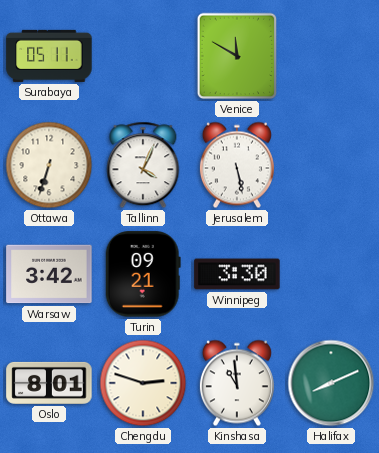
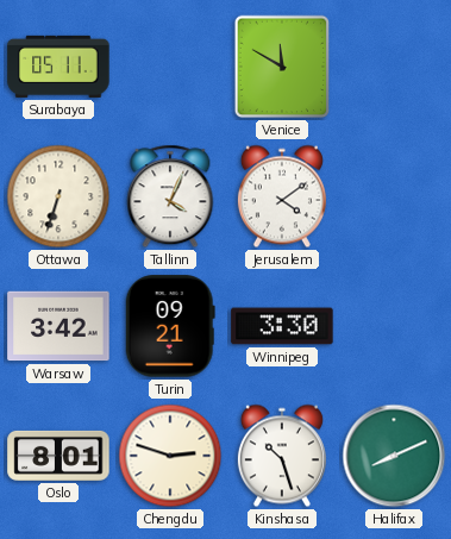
Jerusalem: 5:28 -> 4:09 (282, 196)
Kinshasa: 10:59 -> 10:27 (282, 456)
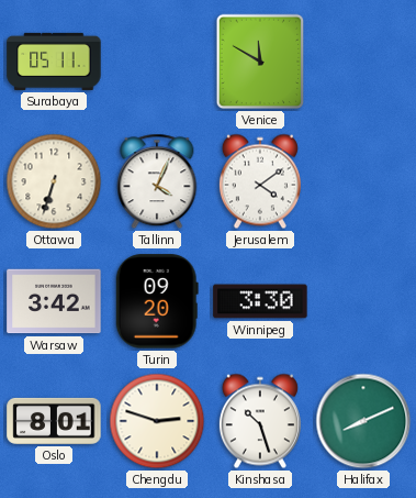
Turin: 09:21 -> 09:20 (157, 301)
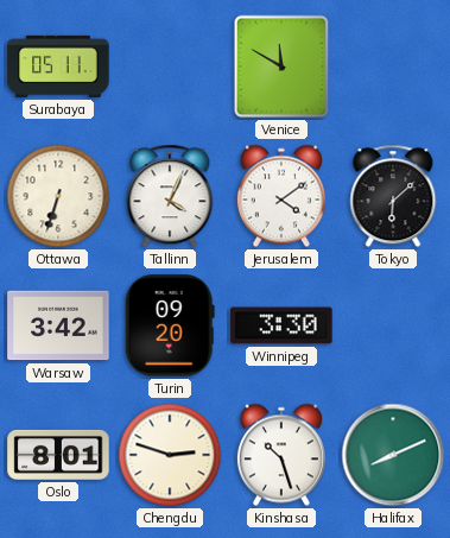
Tokyo: none -> 6:08 (393, 196)
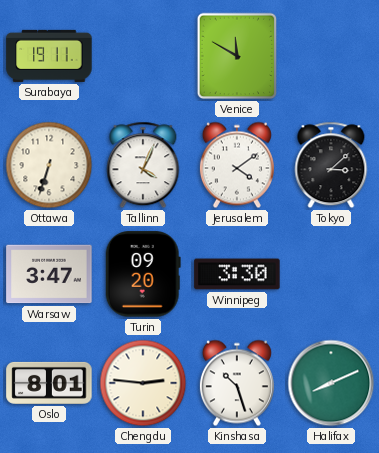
Surabaya: 05:11 -> 19:11 (49, 56)
Tokyo: 6:08 -> 3:08 (331, 165)
Warsaw: 3:42 -> 3:47 (49, 274)
Chengdu: 2:48 -> 2:46 (143, 383)
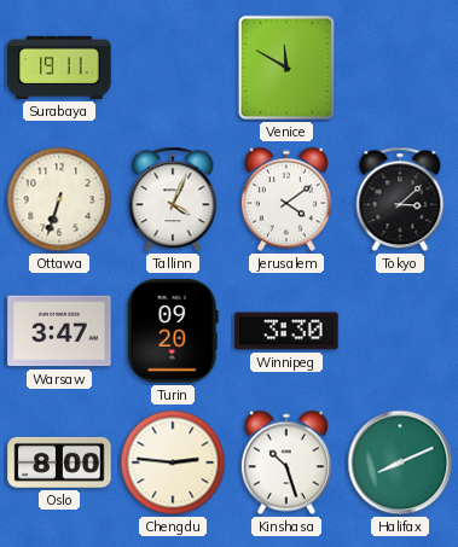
Oslo: 8:01 -> 8:00 (59, 462)
